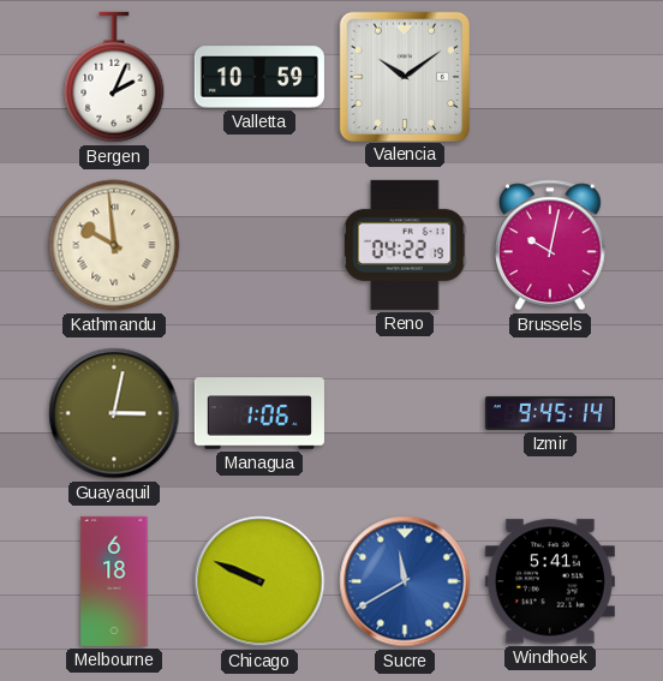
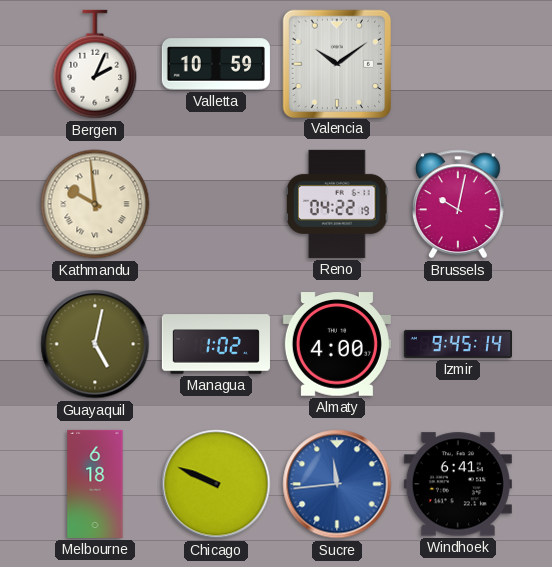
Guayaquil: 3:02 -> 5:02 (95, 344)
Managua: 1:06 -> 1:02 (216, 344)
Almaty: none -> 4:00 (337, 344)
Sucre: 11:40 -> 11:44 (337, 484)
Windhoek: 5:41 -> 6:41 (458, 484)
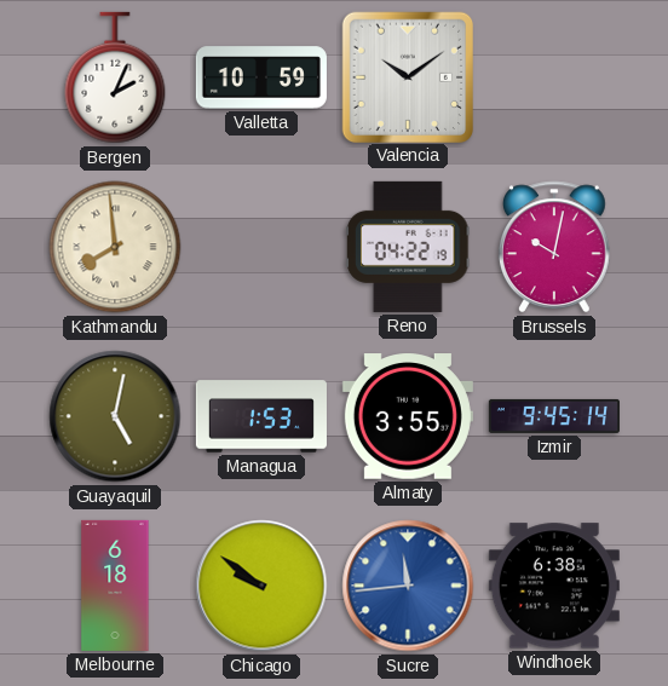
Kathmandu: 9:59 -> 7:59 (115, 247)
Managua: 1:02 -> 1:53 (261, 416)
Almaty: 4:00 -> 3:55 (408, 416)
Chicago: 9:49 -> 9:51 (261, 586)
Windhoek: 6:41 -> 6:38 (554, 586)
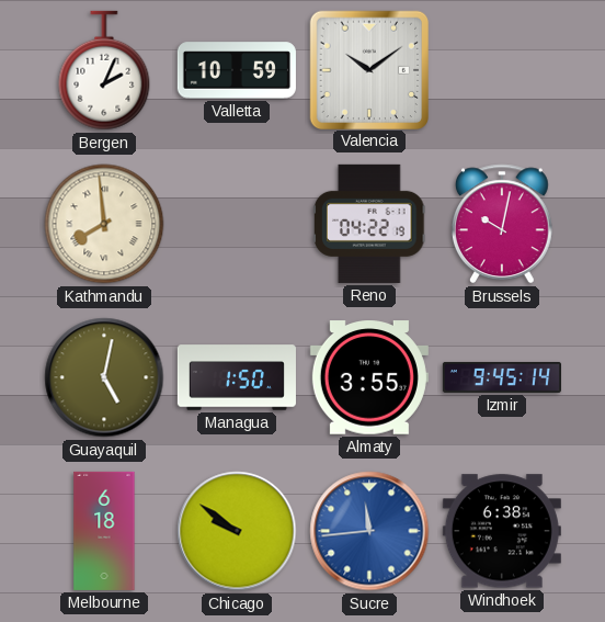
Managua: 1:53 -> 1:50 (237, 377)
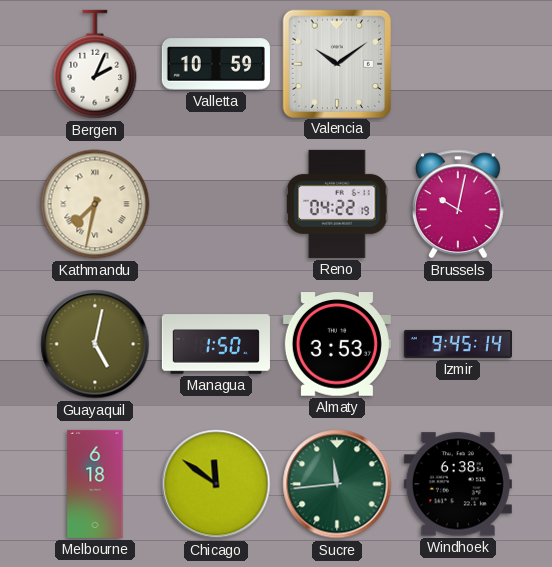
Kathmandu: 7:59 -> 7:32 (95, 204)
Almaty: 3:55 -> 3:53 (337, 344)
Chicago: 9:51 -> 11:51 (216, 484)
Sucre dial: blue -> green (337, 484)
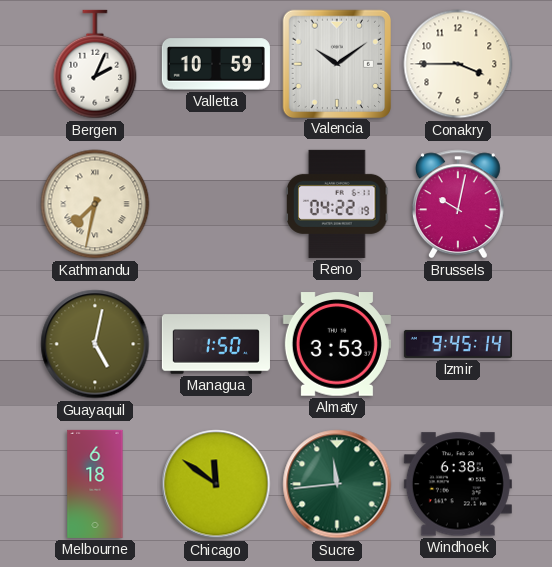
Conakry: none -> 3:45 (458, 64)
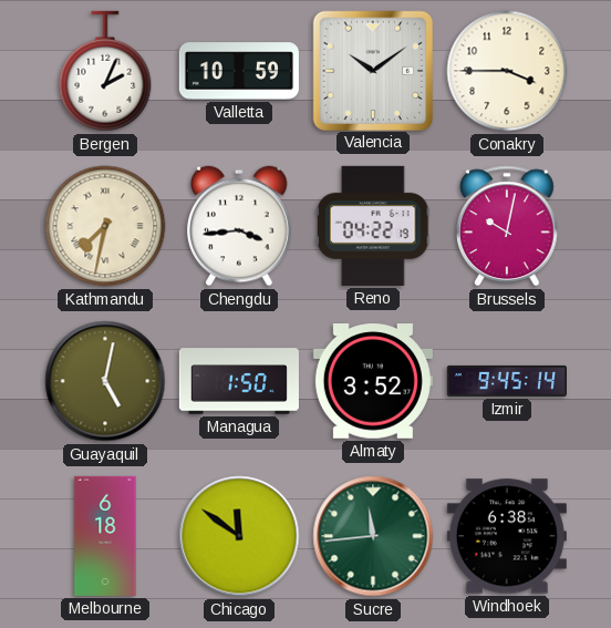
Chengdu: none -> 3:44 (239, 226)
Almaty: 3:53 -> 3:52 (373, 381)
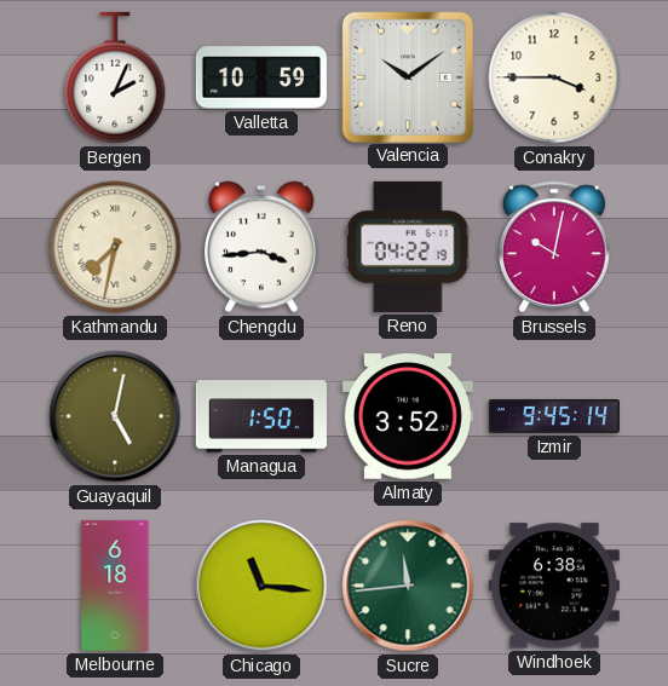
Chicago: 11:51 -> 11:16 (261, 586)
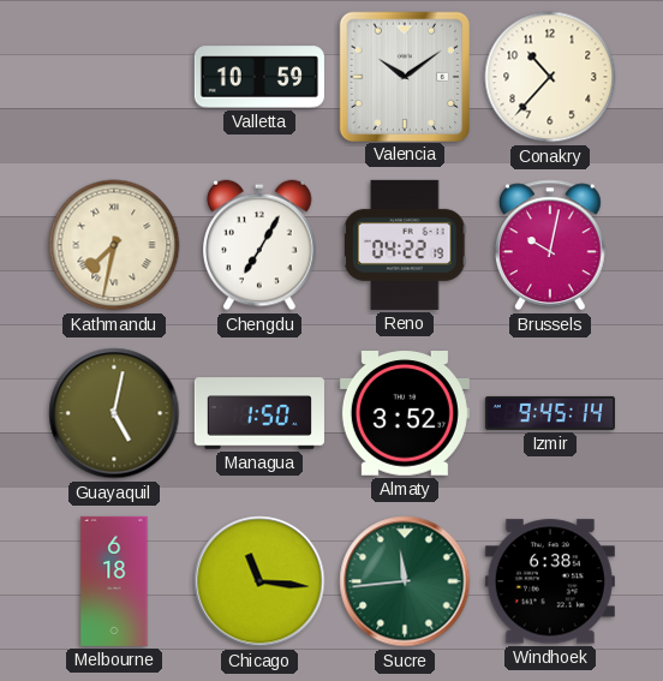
Bergen: 2:04 -> none (115, 77)
Conakry: 3:45 -> 10:37 (550, 77)
Chengdu: 3:44 -> 7:05 (259, 245)
